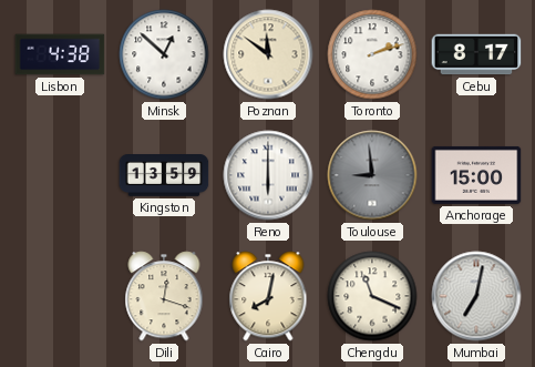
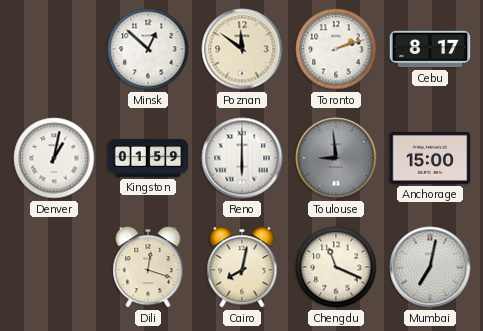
Lisbon: 4:38 -> none (60, 54)
Denver: none -> 1:02 (54, 158)
Kingston: 13:59 -> 01:59 (148, 159)
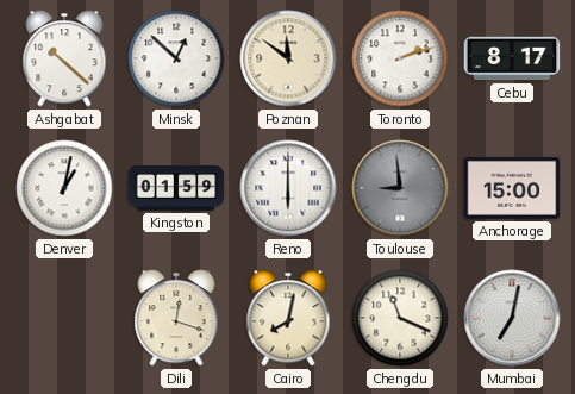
Ashgabat: none -> 10:22 (64, 58)
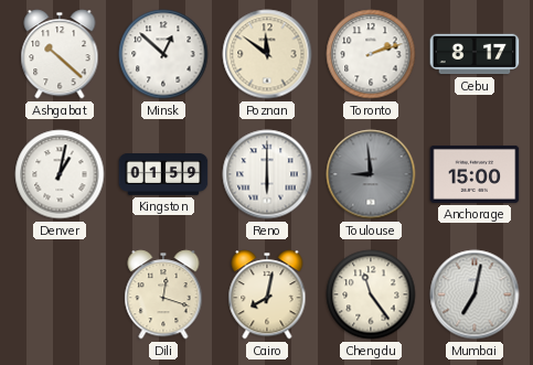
Chengdu: 11:19 -> 11:24 (371, 294)
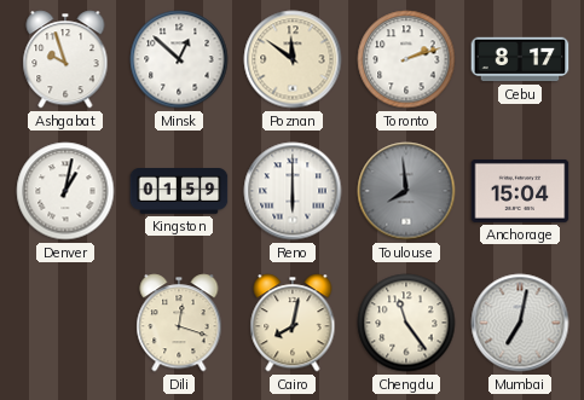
Ashgabat: 10:22 -> 9:57 (65, 59)
Toulouse: 8:59 -> 7:59 (406, 191)
Anchorage: 15:00 -> 15:04 (520, 191)
